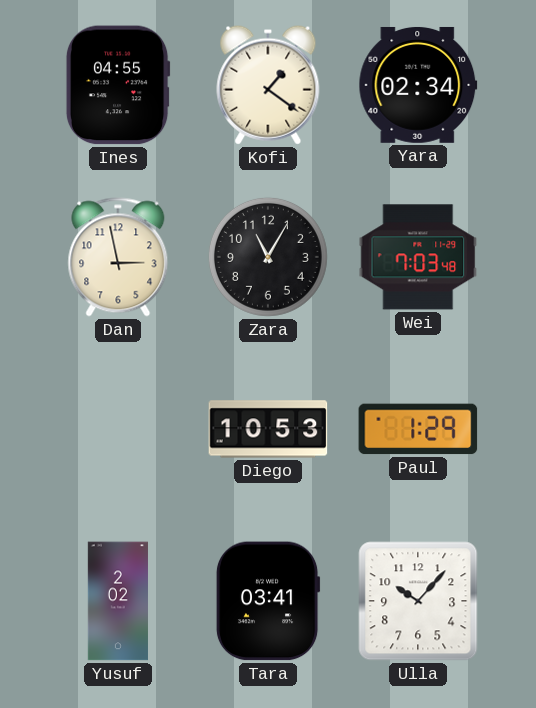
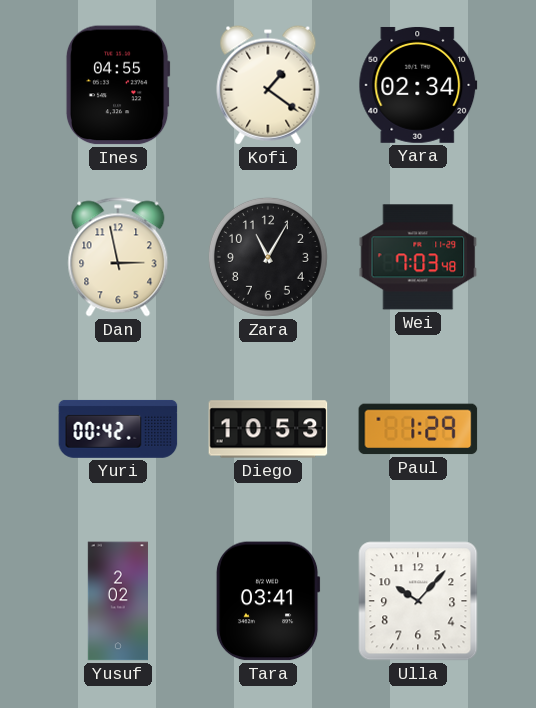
Yuri: none -> 00:42 (118, 429)
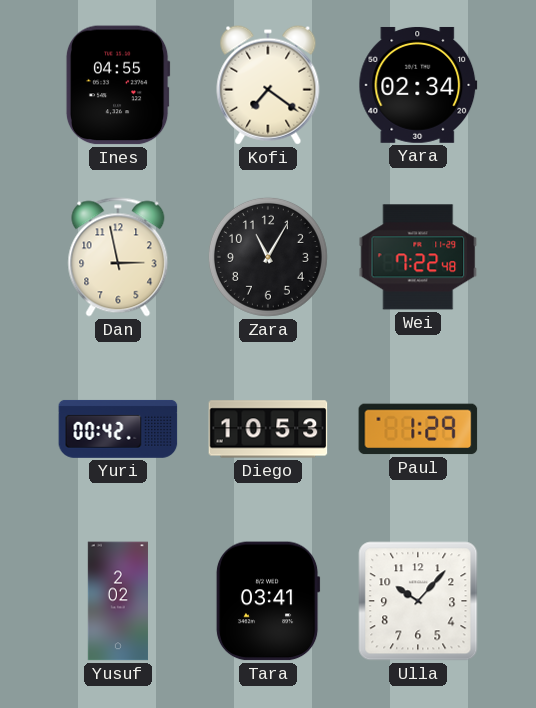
Kofi: 1:21 -> 7:21 (268, 85)
Wei: 7:03 -> 7:22 (418, 257)
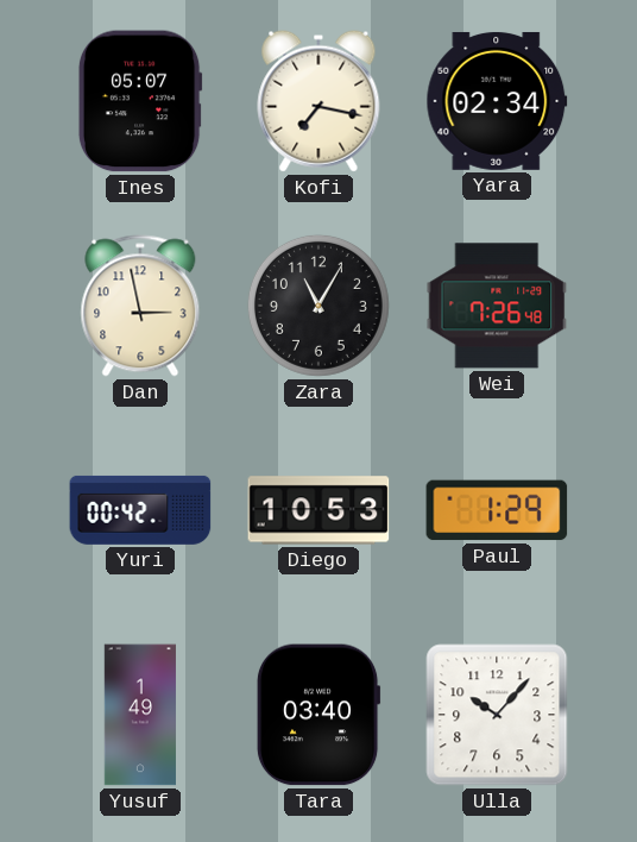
Ines: 04:55 -> 05:07 (140, 101)
Kofi: 7:21 -> 7:17 (318, 101)
Wei: 7:22 -> 7:26 (497, 306)
Yusuf: 2:02 -> 1:49 (140, 715)
Tara: 03:41 -> 03:40 (318, 715)
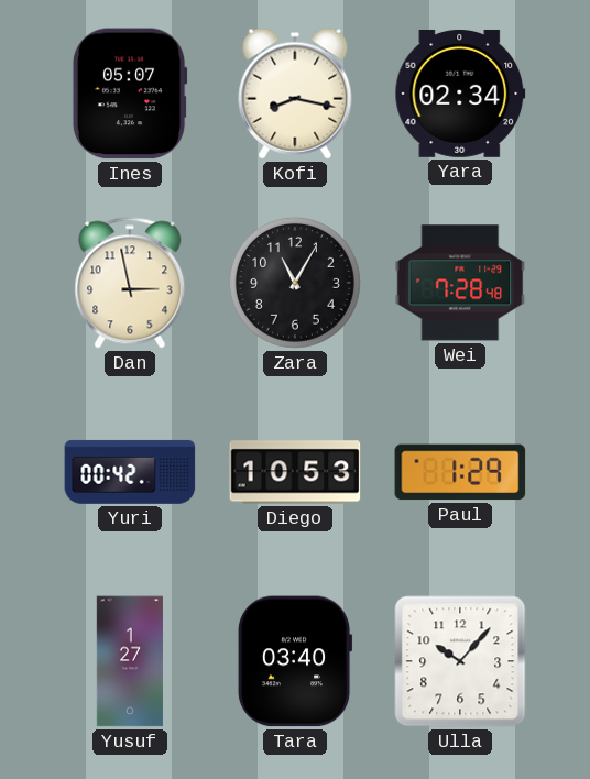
Kofi: 7:17 -> 8:17 (295, 94)
Wei: 7:26 -> 7:28 (460, 283)
Yusuf: 1:49 -> 1:27 (130, 661)
